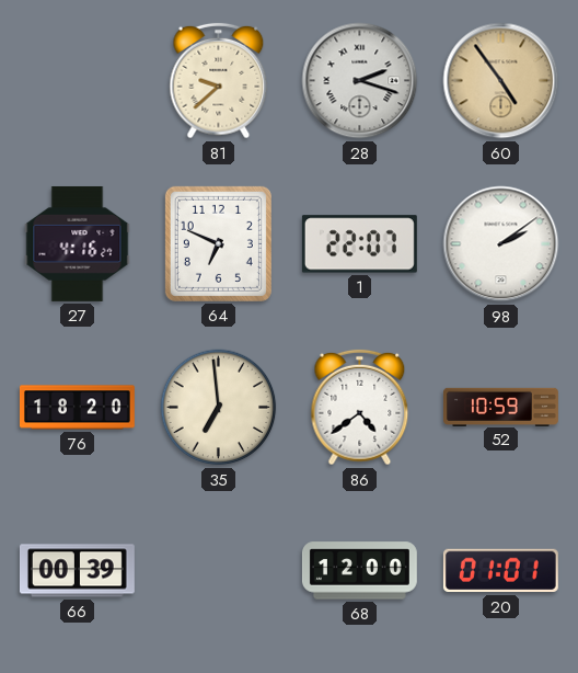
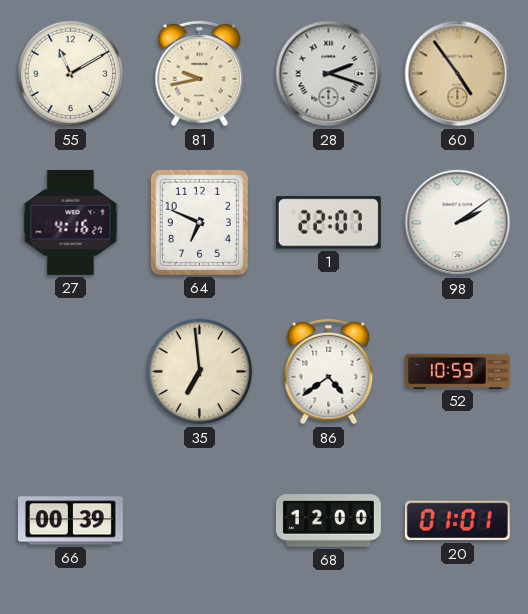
55: none -> 11:10 (71, 74)
81: 9:38 -> 9:43 (200, 74)
76: 18:20 -> none (77, 408)
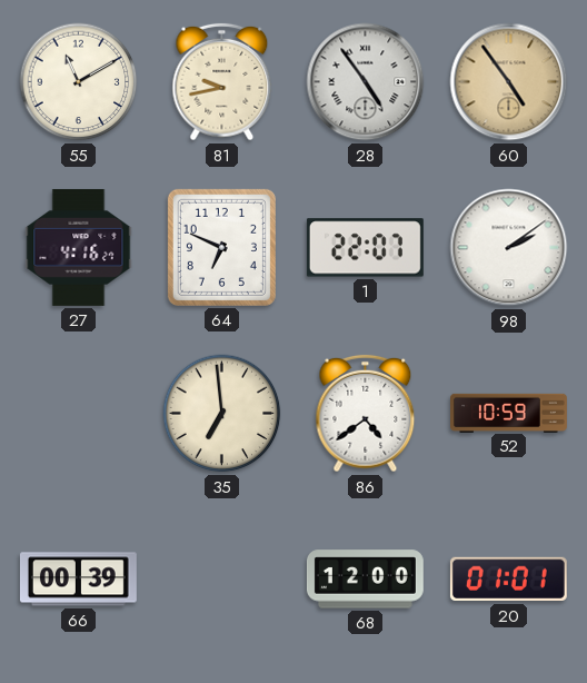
28: 2:18 -> 4:54 (366, 82)
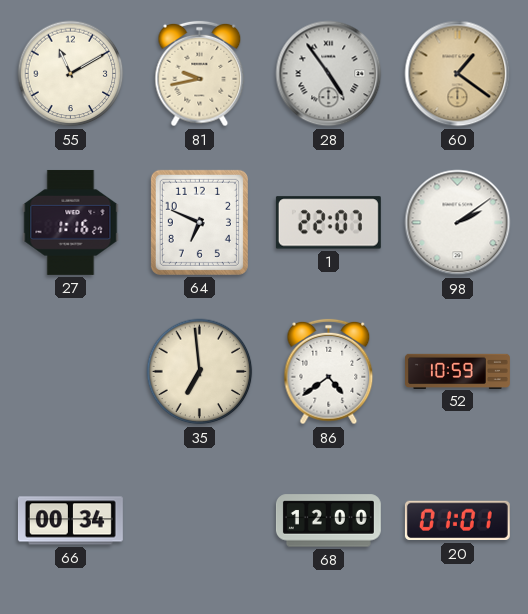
60: 4:54 -> 1:21 (458, 74)
27: 4:16 -> 1:16 (71, 222)
66: 00:39 -> 00:34 (70, 521)
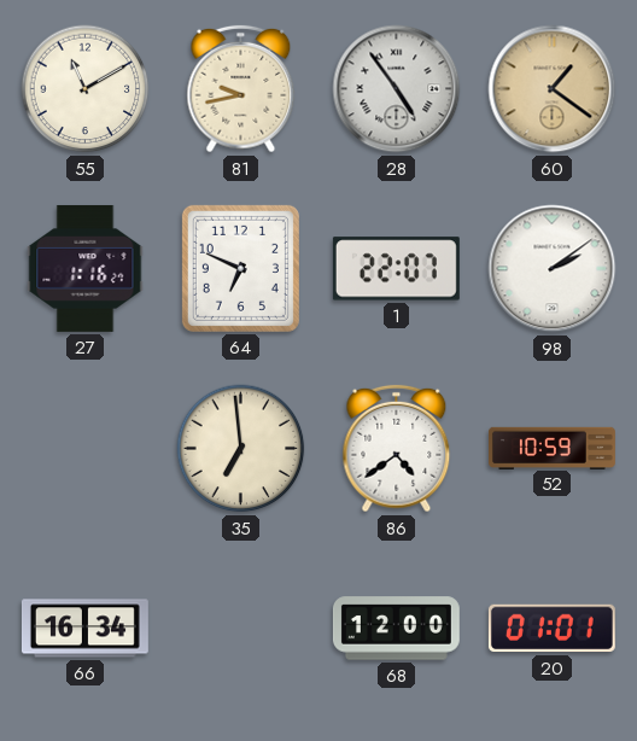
66: 00:34 -> 16:34 (84, 629)
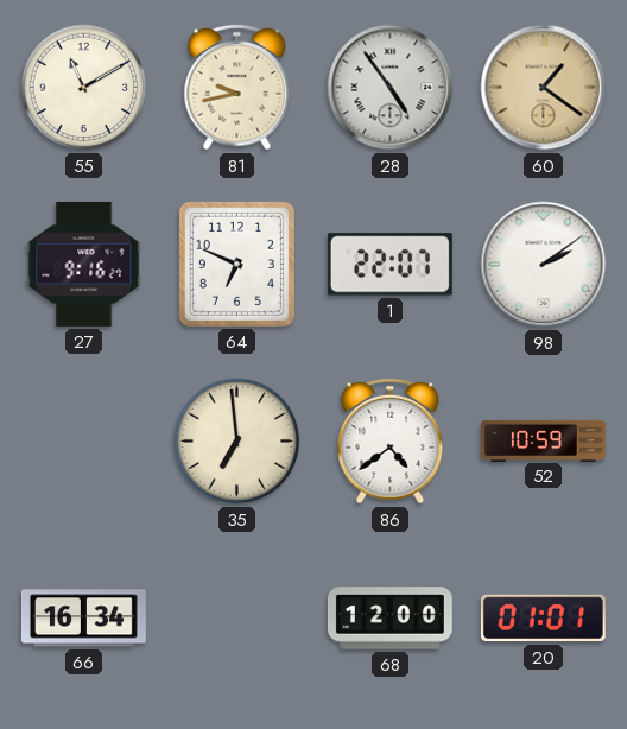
27: 1:16 -> 9:16 (84, 264)
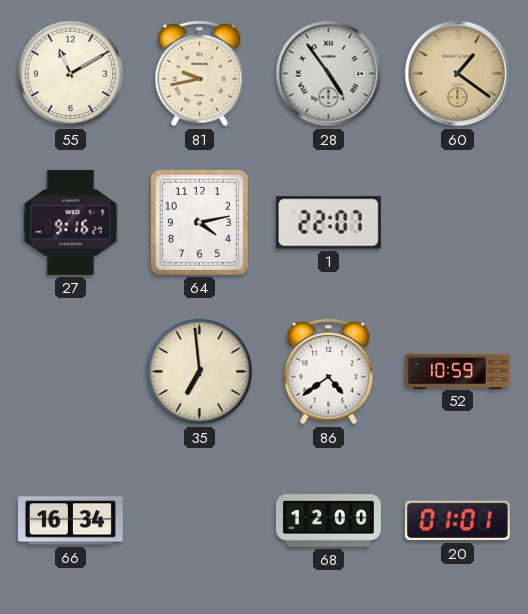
64: 6:49 -> 4:13 (199, 222)
98: 2:09 -> none (544, 265)
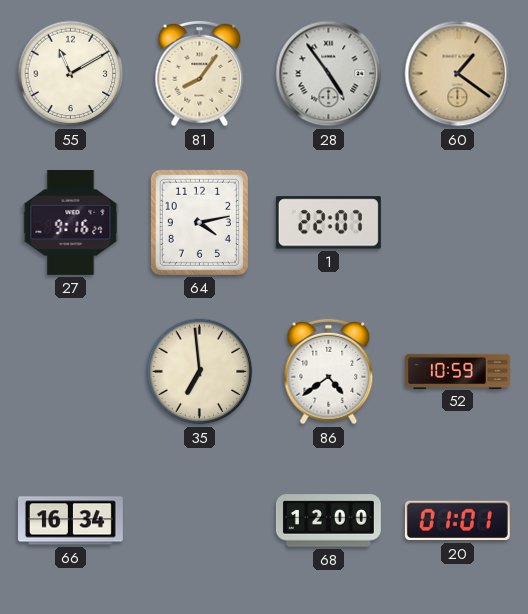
81: 9:43 -> 8:06 (200, 74)
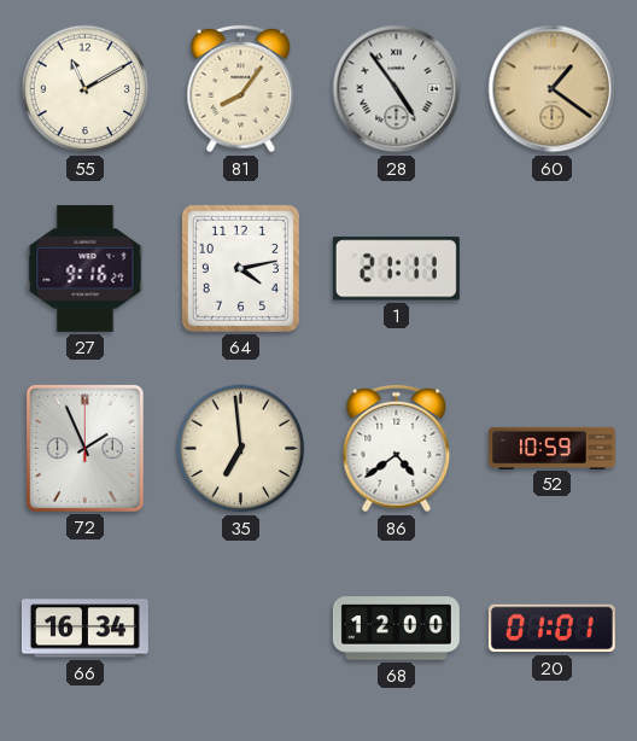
1: 22:07 -> 21:11 (396, 269)
72: none -> 1:56 (84, 448)
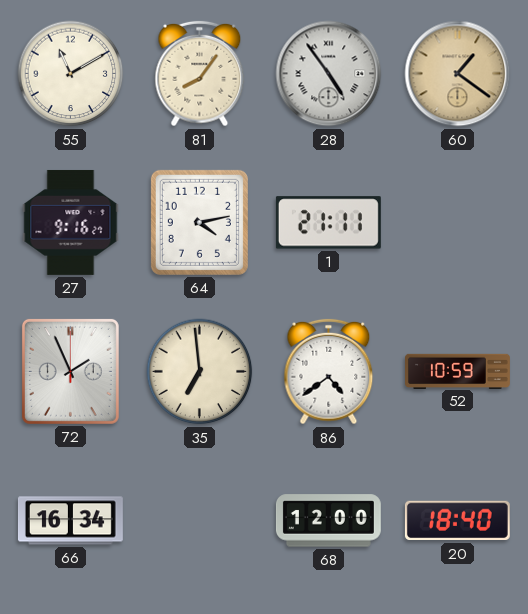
20: 01:01 -> 18:40 (457, 521)
